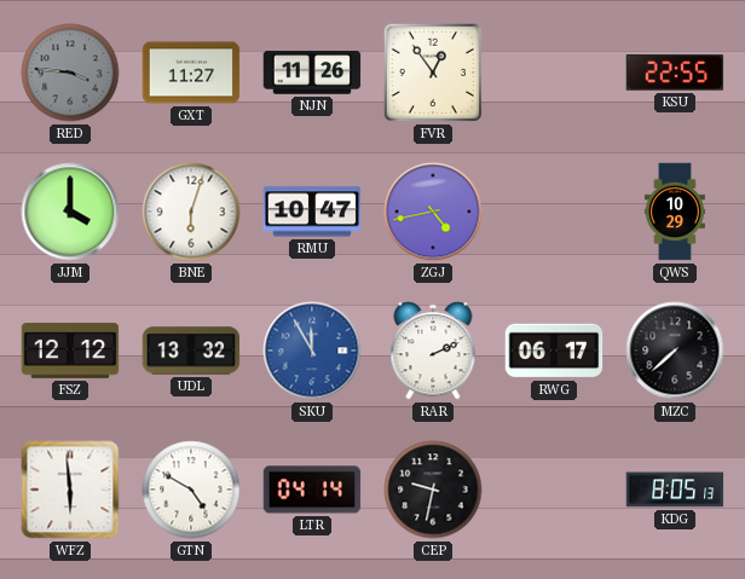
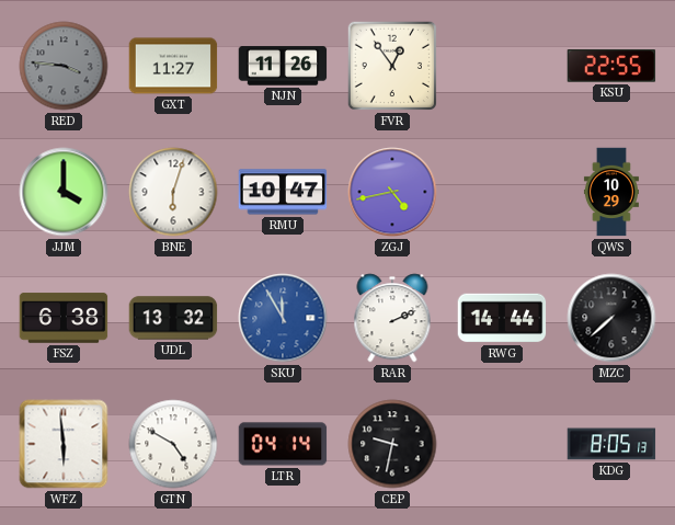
FSZ: 12:12 -> 6:38 (64, 318)
RWG: 06:17 -> 14:44 (502, 318)
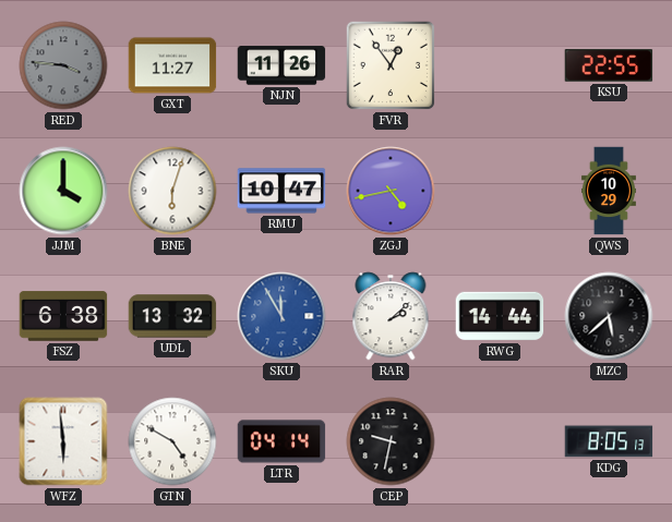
RAR: 2:11 -> 2:08 (391, 316)
MZC: 7:38 -> 5:38 (609, 316)
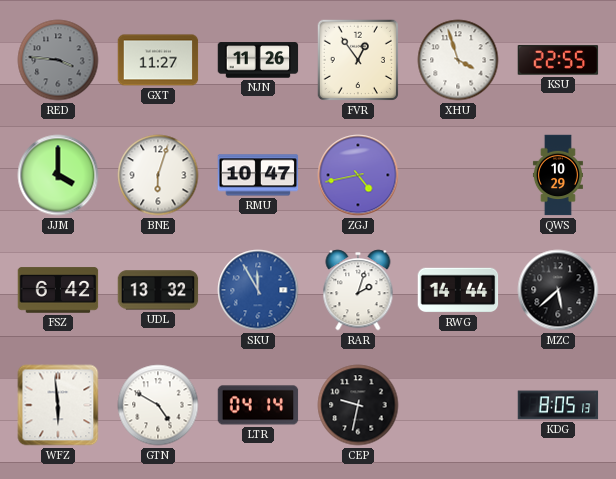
XHU: none -> 3:57 (458, 60)
FSZ: 6:38 -> 6:42 (58, 290)
RAR: 2:08 -> 2:03 (358, 290)
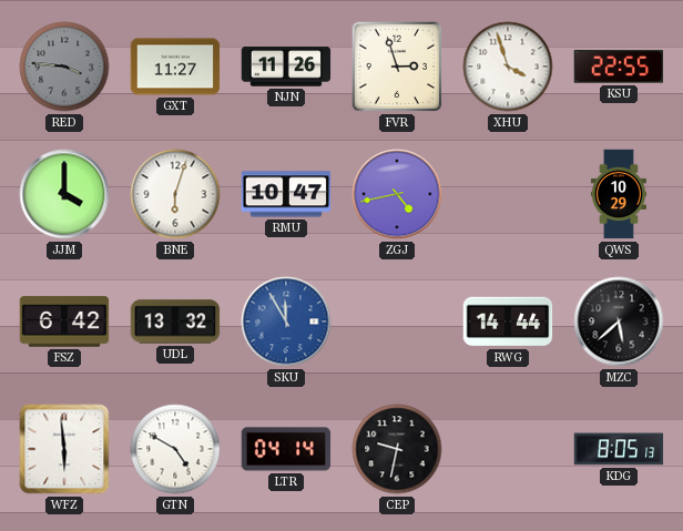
FVR: 12:54 -> 2:57 (397, 67)
RAR: 2:03 -> none (358, 290)
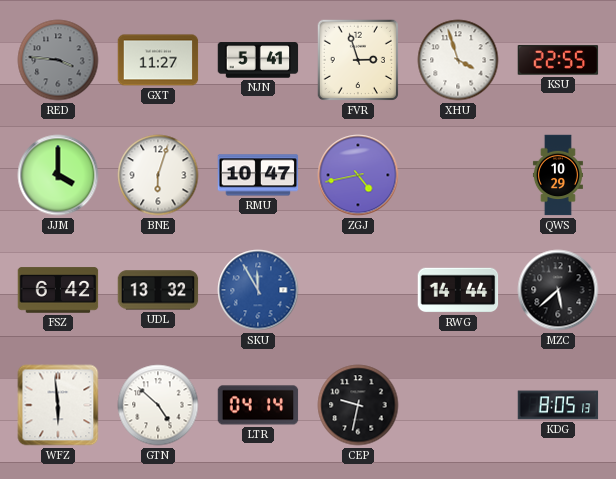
NJN: 11:26 -> 5:41 (258, 60)
GTN: 4:50 -> 4:52 (158, 405)
